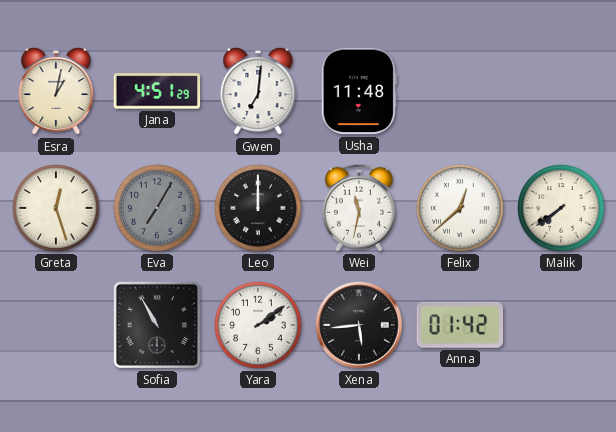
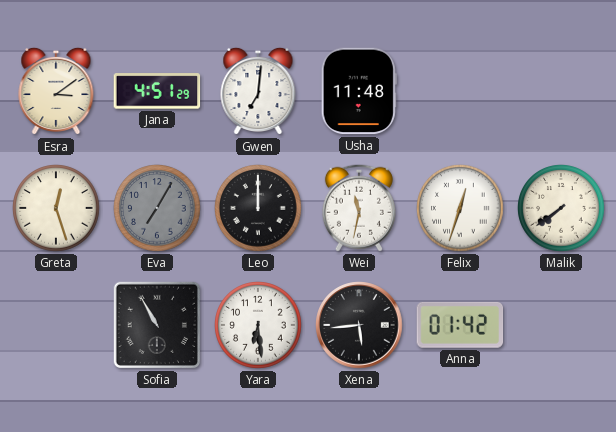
Esra: 1:02 -> 3:09 (56, 91)
Felix: 12:38 -> 12:33 (460, 208)
Yara: 2:09 -> 6:29 (258, 325)
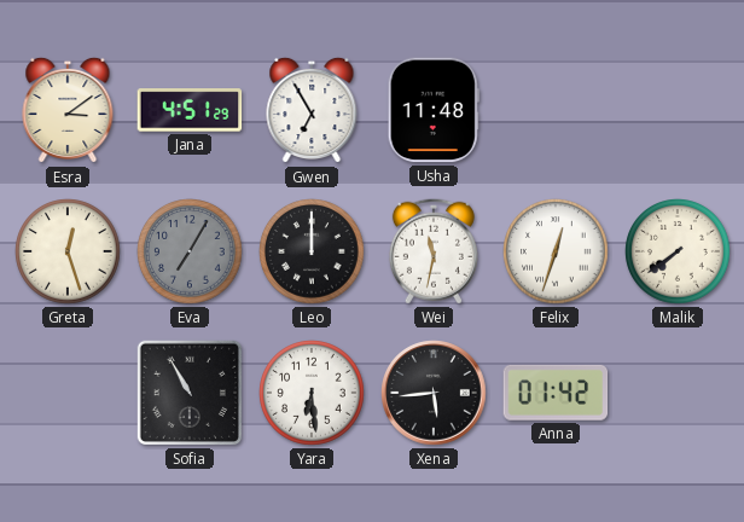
Gwen: 7:01 -> 6:55 (312, 110)
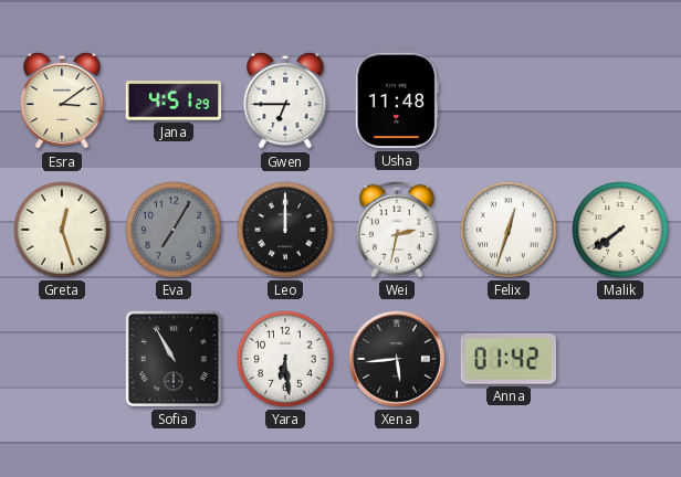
Gwen: 6:55 -> 6:45 (285, 100)
Wei: 11:32 -> 2:32 (397, 230)
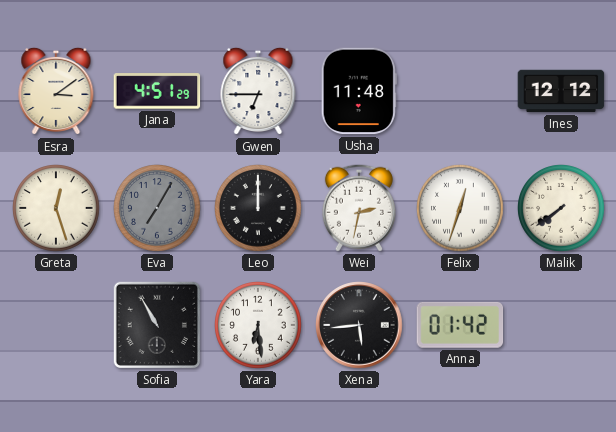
Ines: none -> 12:12 (561, 91)
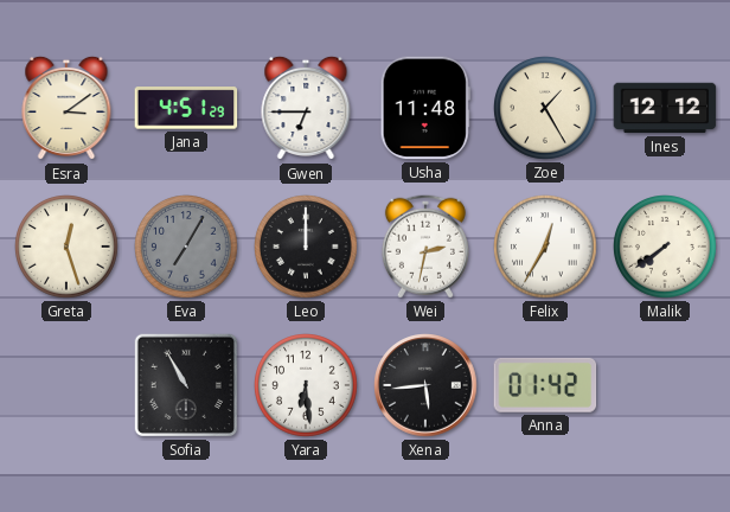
Zoe: none -> 1:25 (545, 108)
Felix: 12:33 -> 12:35 (545, 247)
